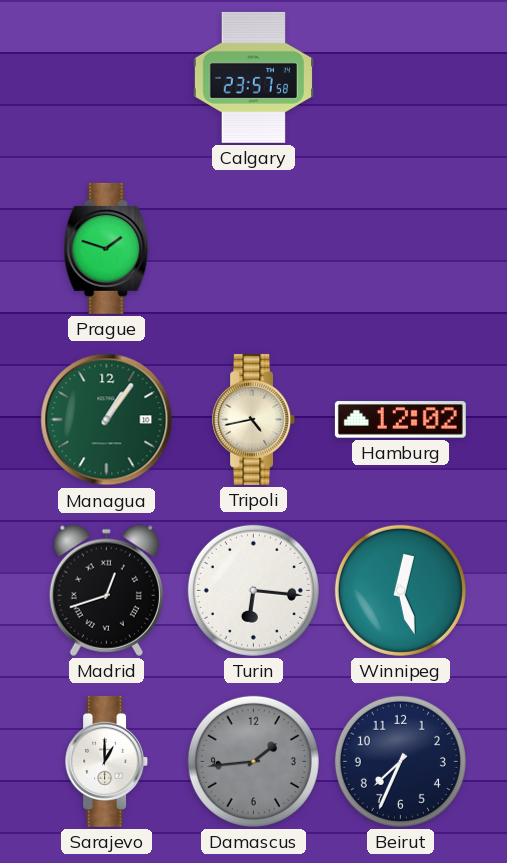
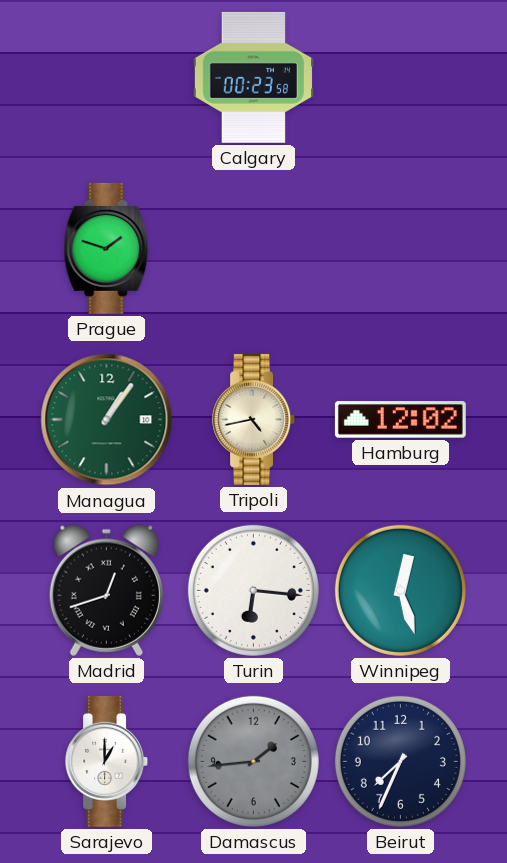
Calgary: 23:57 -> 00:23 (253, 77)
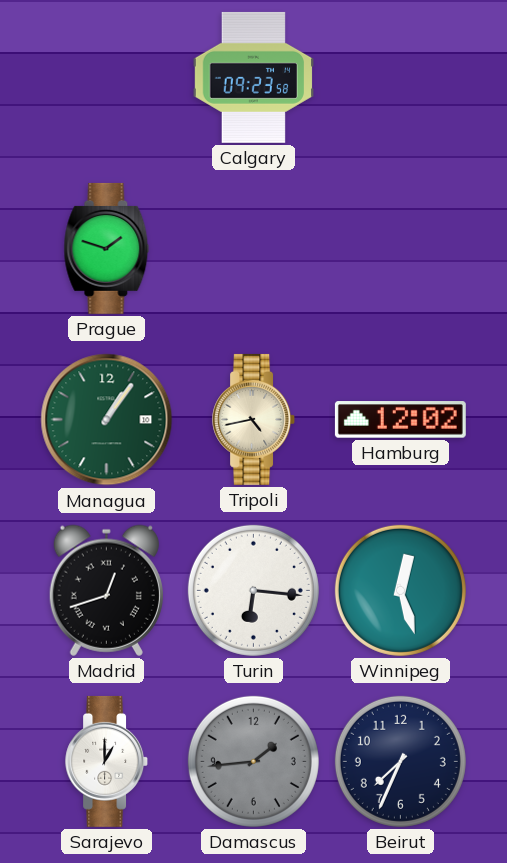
Calgary: 00:23 -> 09:23 (253, 77)
